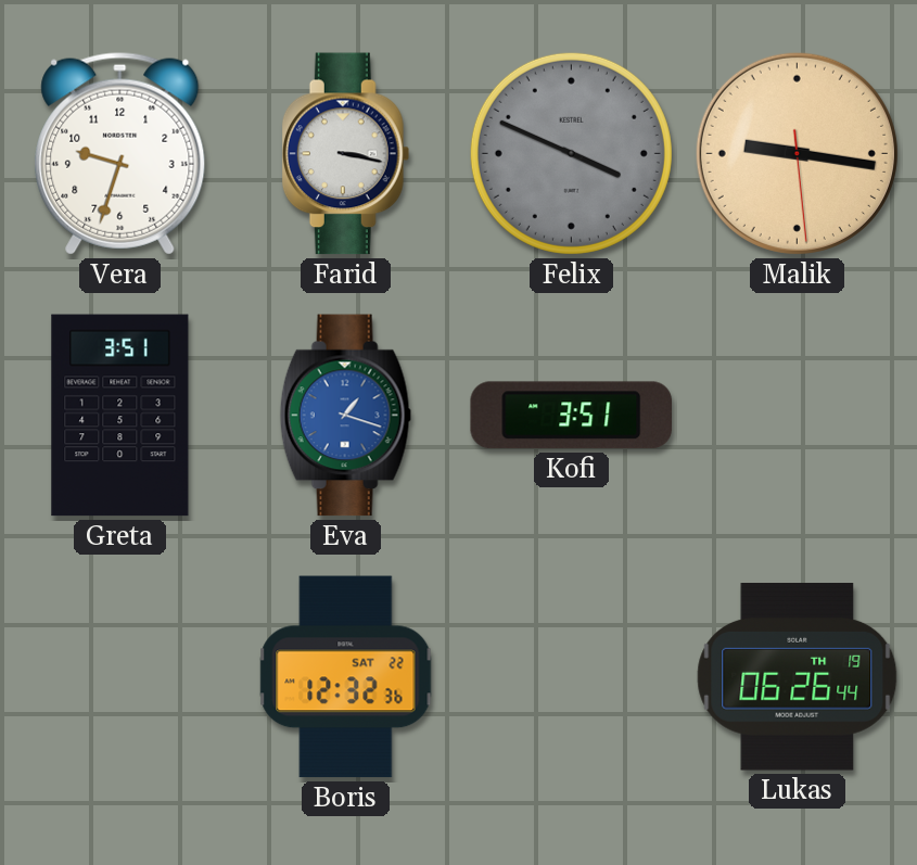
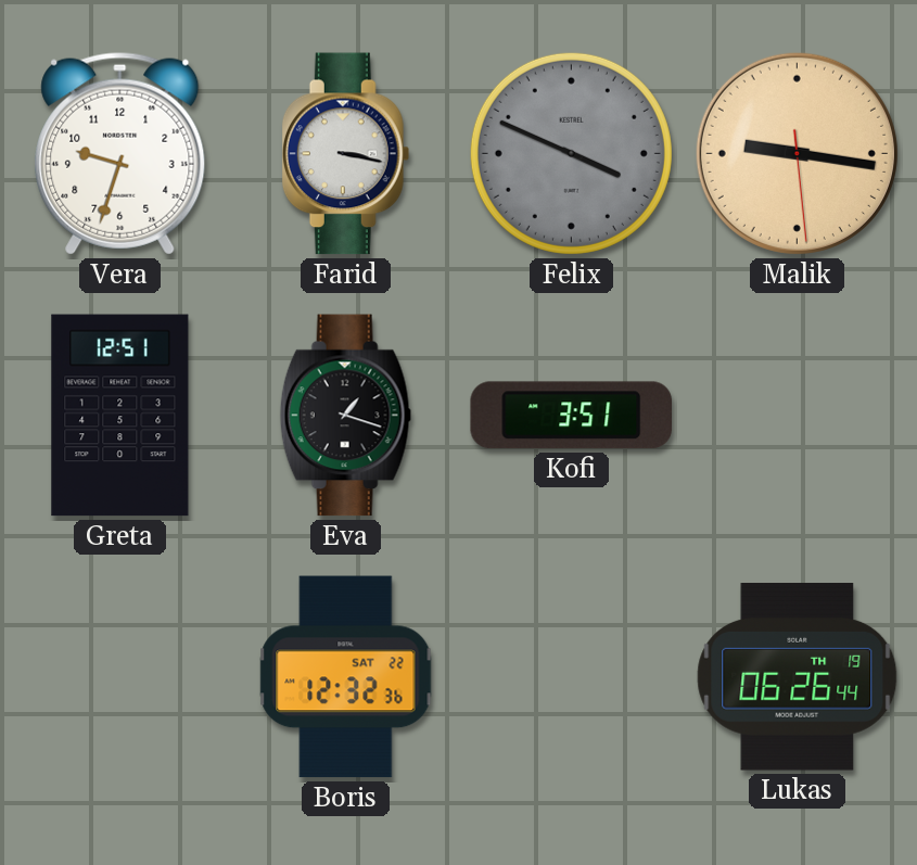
Greta: 3:51 -> 12:51 (120, 416)
Eva dial: blue -> black (346, 416)
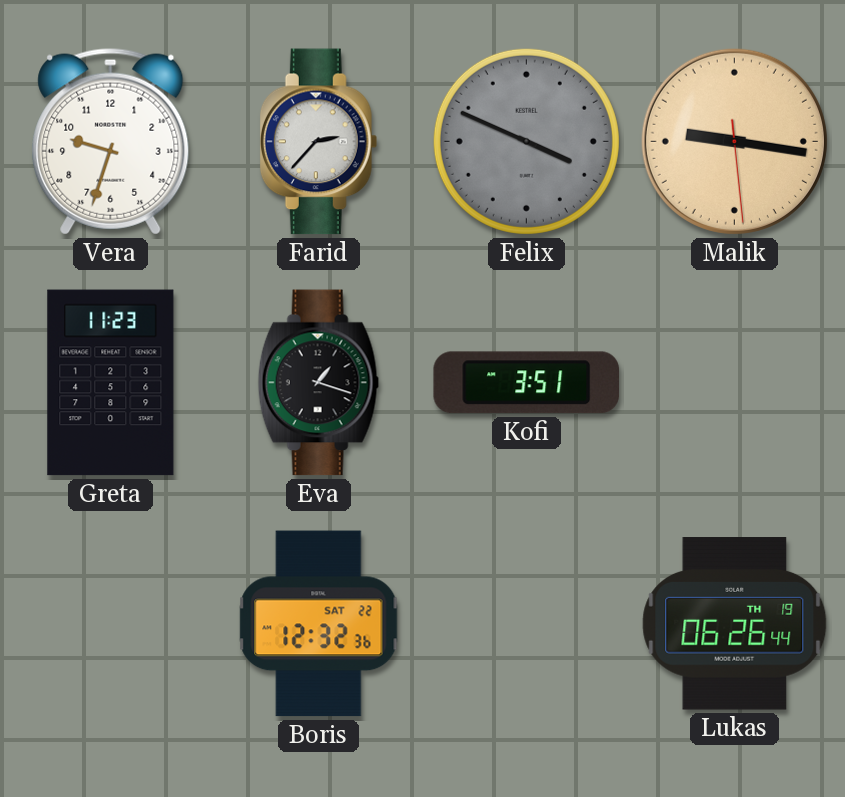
Farid: 3:17 -> 2:37 (319, 142)
Greta: 12:51 -> 11:23 (111, 383)
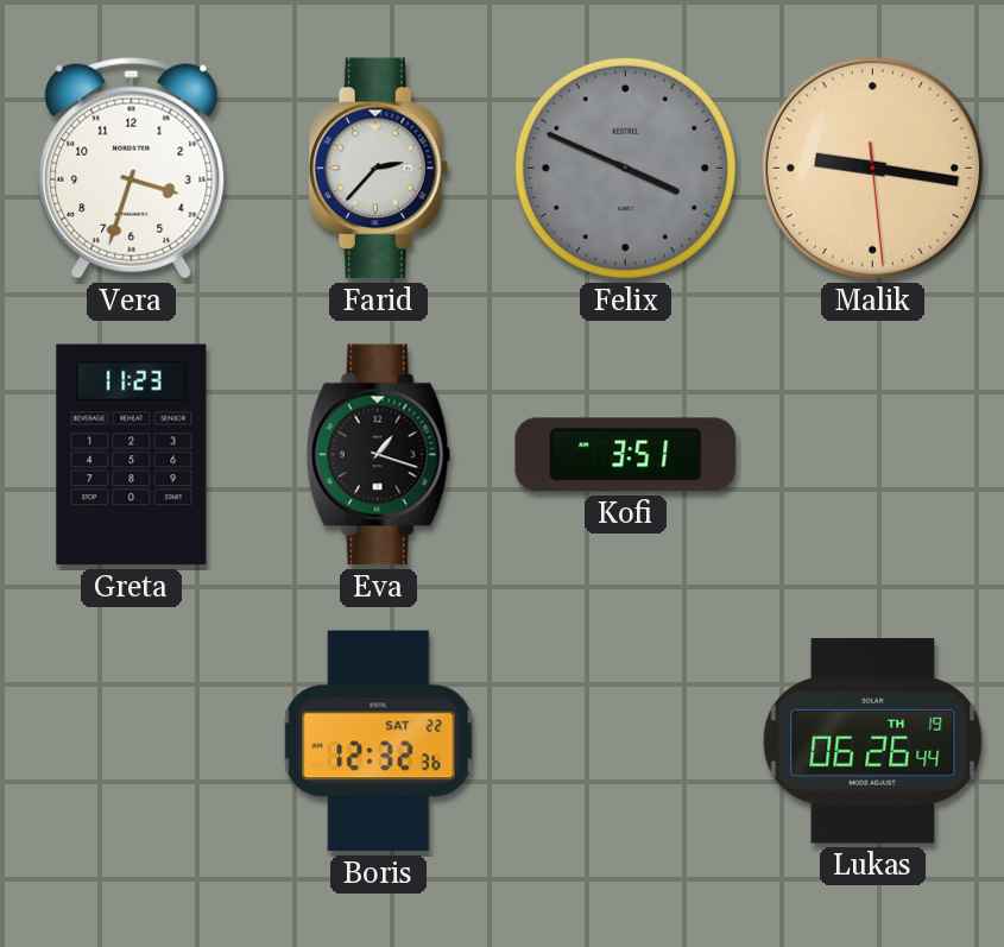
Vera: 9:33 -> 3:33 (132, 168)
